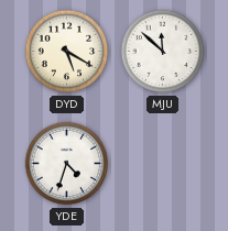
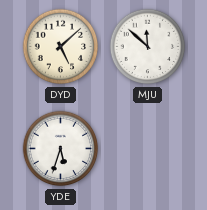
DYD: 5:20 -> 5:08 (61, 47)
YDE: 4:33 -> 5:33 (61, 149)
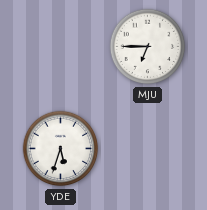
DYD: 5:08 -> none (61, 47)
MJU: 11:52 -> 6:45 (148, 47)
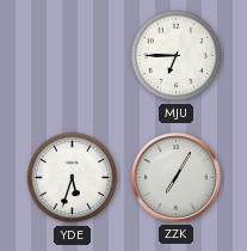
ZZK: none -> 7:05 (175, 177)
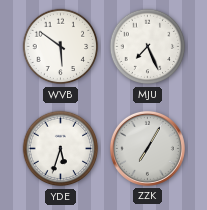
WVB: none -> 5:51 (61, 47)
MJU: 6:45 -> 7:26 (148, 47)
